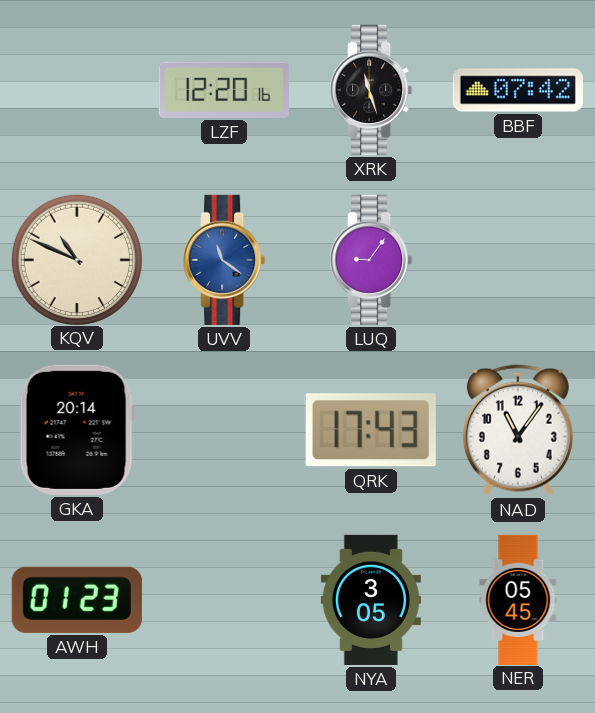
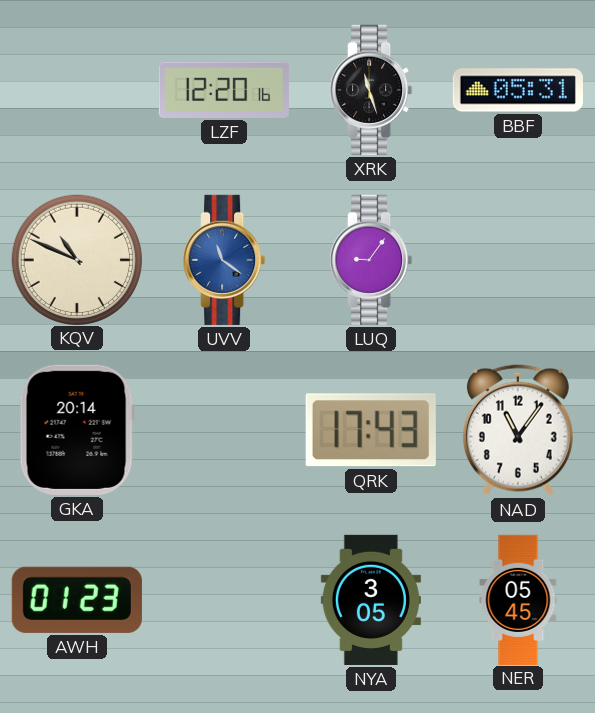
BBF: 07:42 -> 05:31 (518, 90)
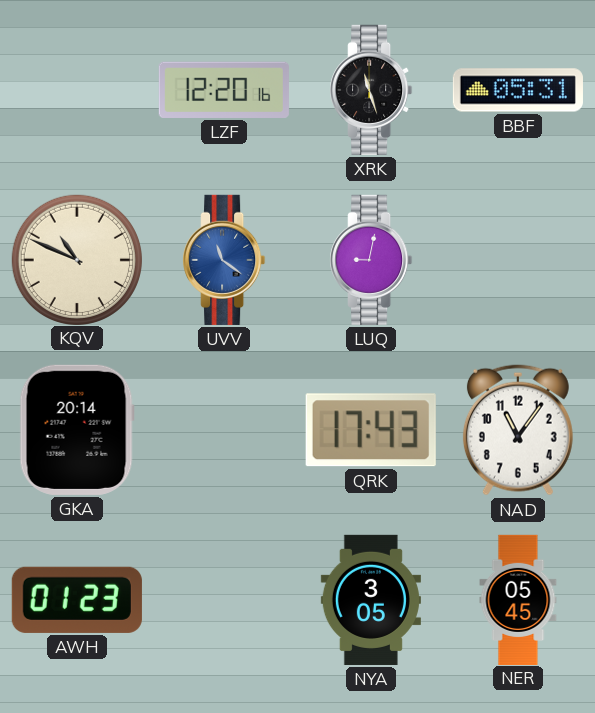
LUQ: 9:06 -> 9:02 (371, 260)
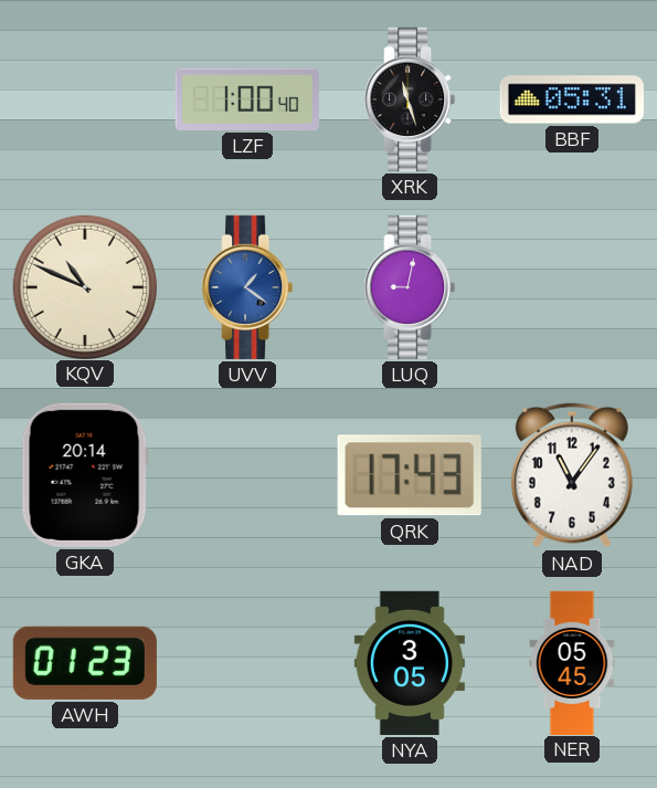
LZF: 12:20 -> 1:00 (247, 99)
UVV: 11:21 -> 1:21 (247, 287)
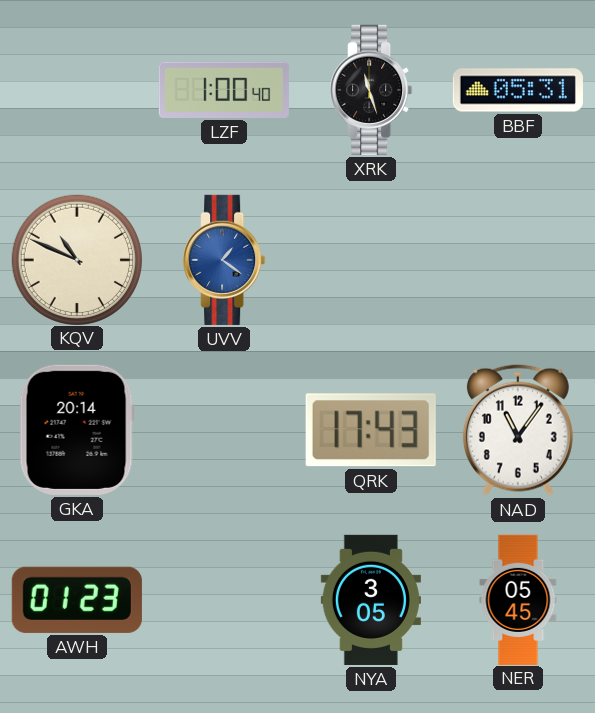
LUQ: 9:02 -> none (410, 287)
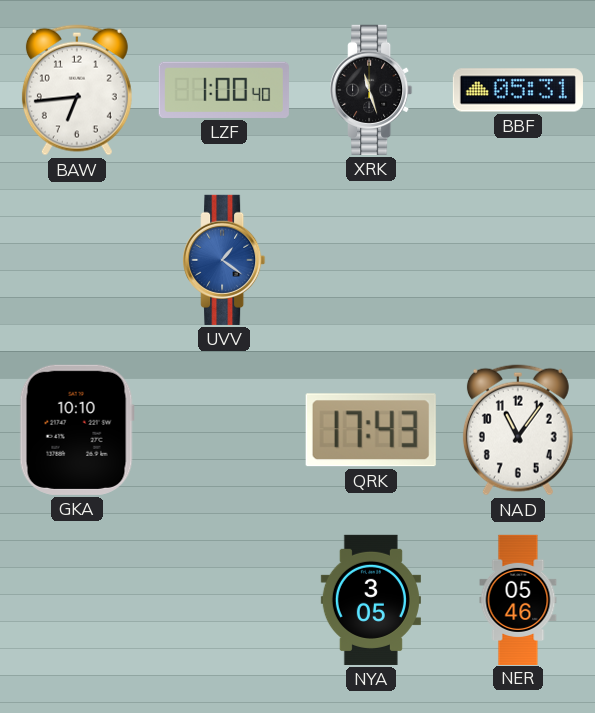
BAW: none -> 6:44 (77, 90)
KQV: 10:49 -> none (76, 259)
GKA: 20:14 -> 10:10 (77, 430)
AWH: 01:23 -> none (77, 600)
NER: 05:45 -> 05:46 (518, 599)
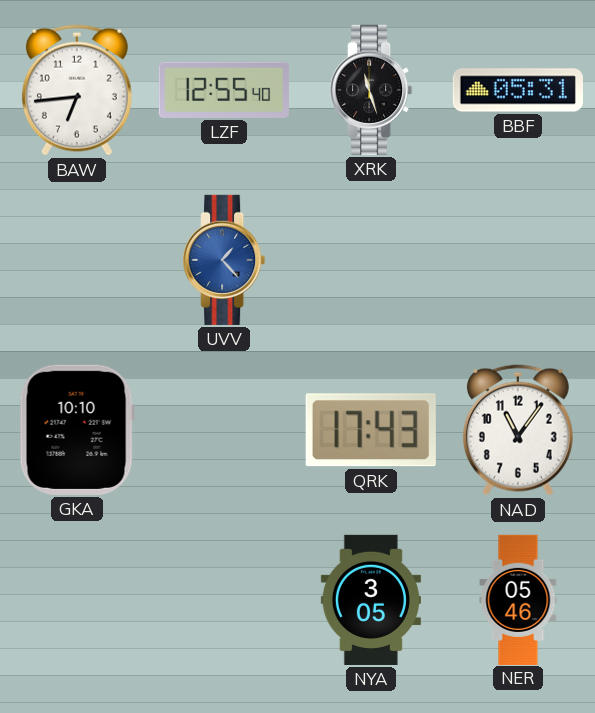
LZF: 1:00 -> 12:55 (224, 90)
UVV: 1:21 -> 1:23 (224, 260)
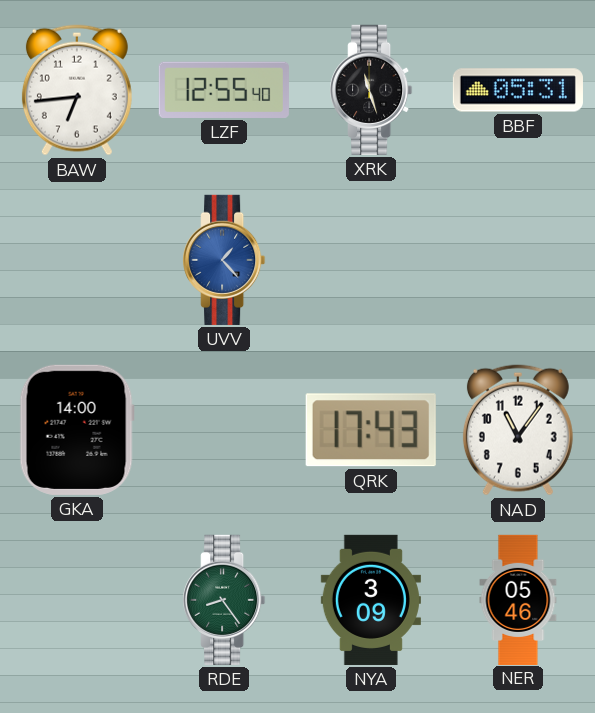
GKA: 10:10 -> 14:00 (77, 430)
RDE: none -> 8:24 (224, 600)
NYA: 3:05 -> 3:09 (371, 600)
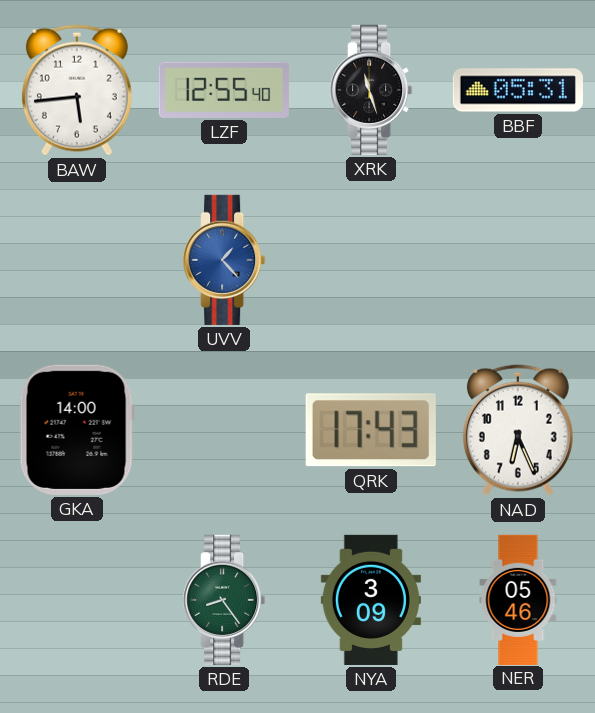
BAW: 6:44 -> 5:44 (77, 90)
NAD: 11:06 -> 6:26 (518, 430)
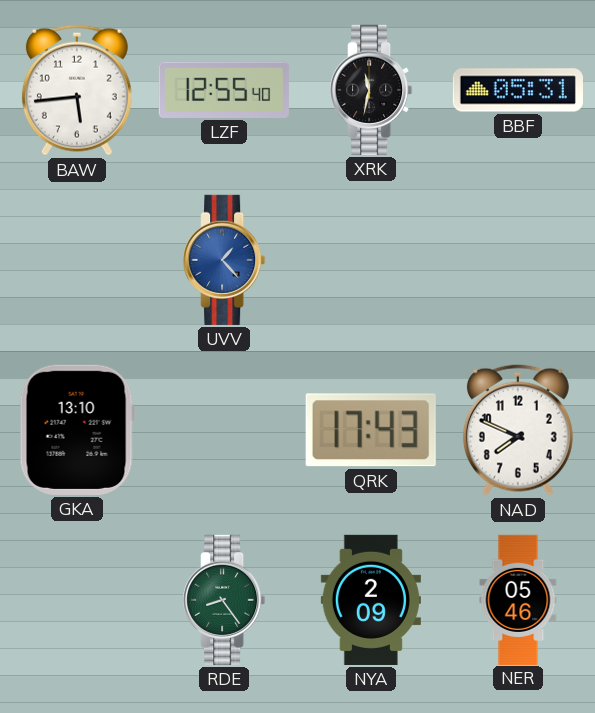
XRK: 11:27 -> 11:32 (371, 90)
GKA: 14:00 -> 13:10 (77, 430)
NAD: 6:26 -> 7:49 (518, 430)
NYA: 3:09 -> 2:09 (371, 600)
